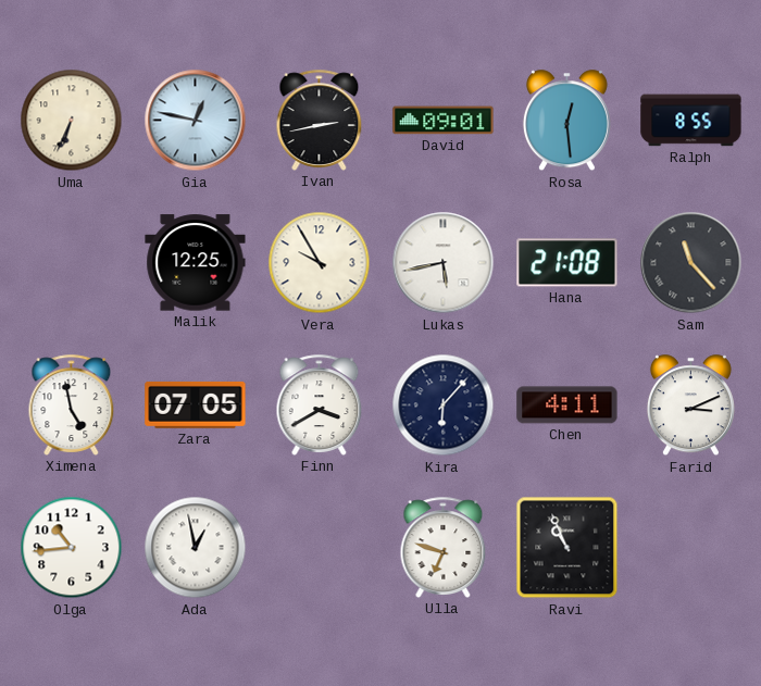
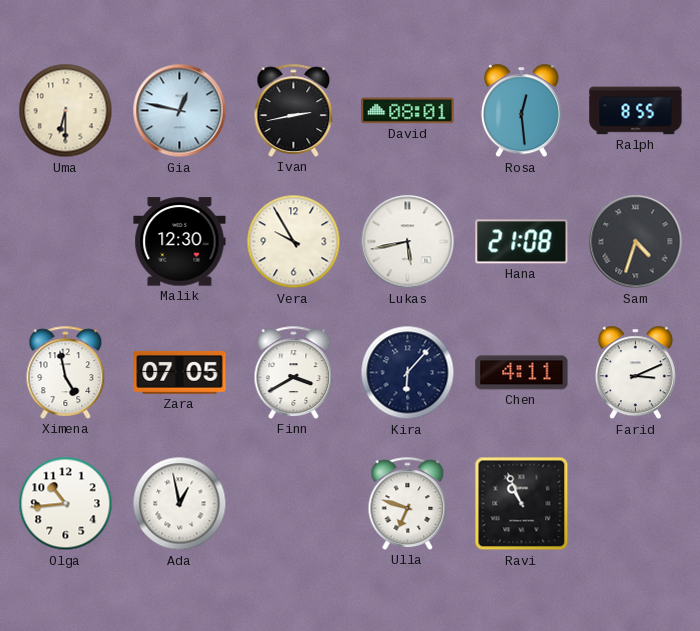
Uma: 6:34 -> 6:30 (66, 111)
David: 09:01 -> 08:01 (408, 111)
Malik: 12:25 -> 12:30 (180, 242)
Sam: 11:23 -> 4:33 (636, 242)
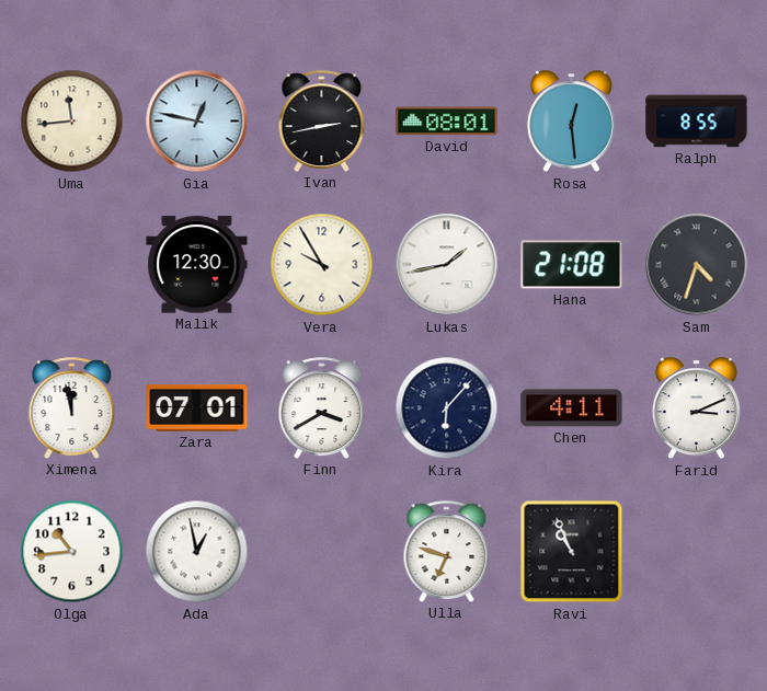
Uma: 6:30 -> 11:44 (72, 122)
Lukas: 5:43 -> 1:43 (447, 265)
Ximena: 4:58 -> 11:58 (72, 407)
Zara: 07:05 -> 07:01 (197, 407)
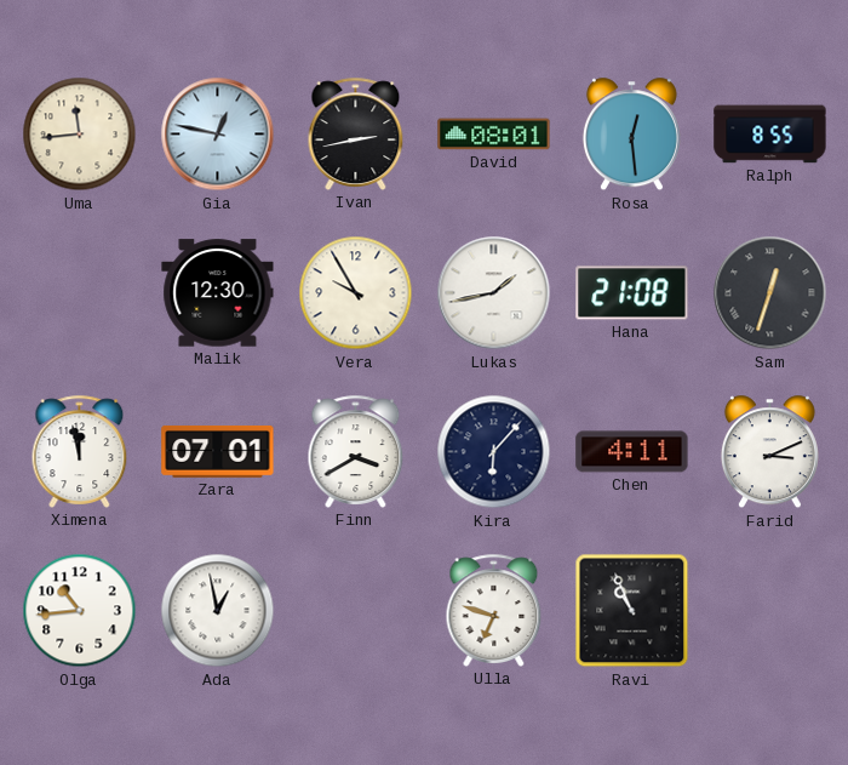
Sam: 4:33 -> 12:33 (770, 293)
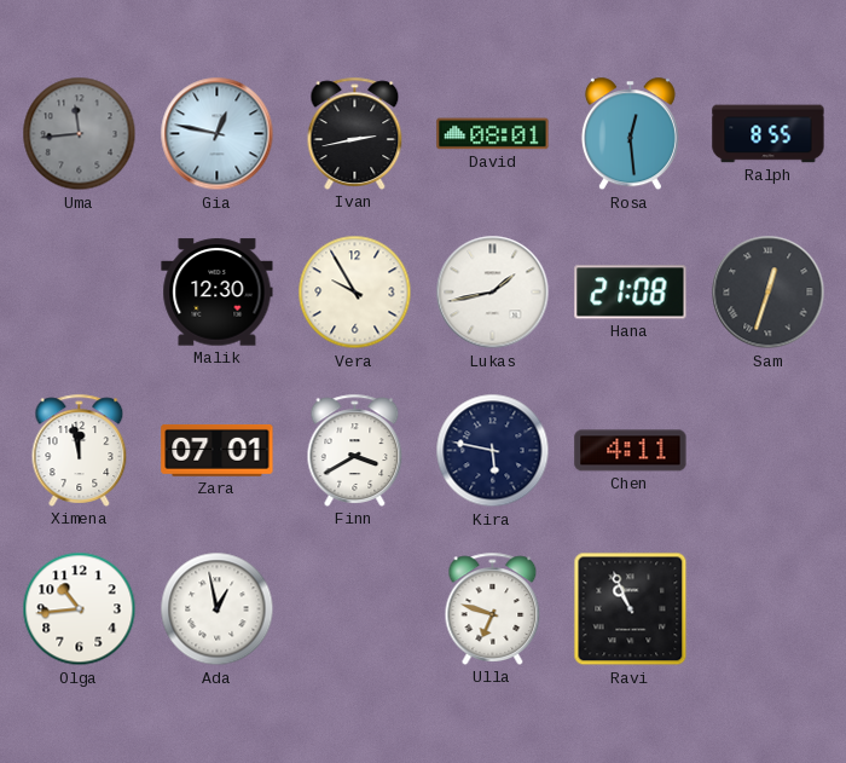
Uma dial: cream -> grey (80, 134)
Kira: 6:07 -> 5:47 (493, 451)
Farid: 3:11 -> none (769, 452)
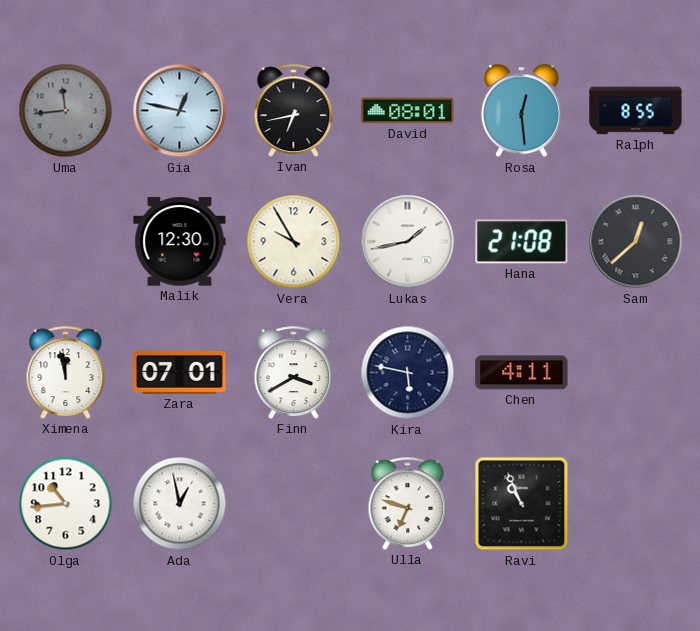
Ivan: 2:43 -> 6:43 (294, 110)
Sam: 12:33 -> 12:38 (636, 242)
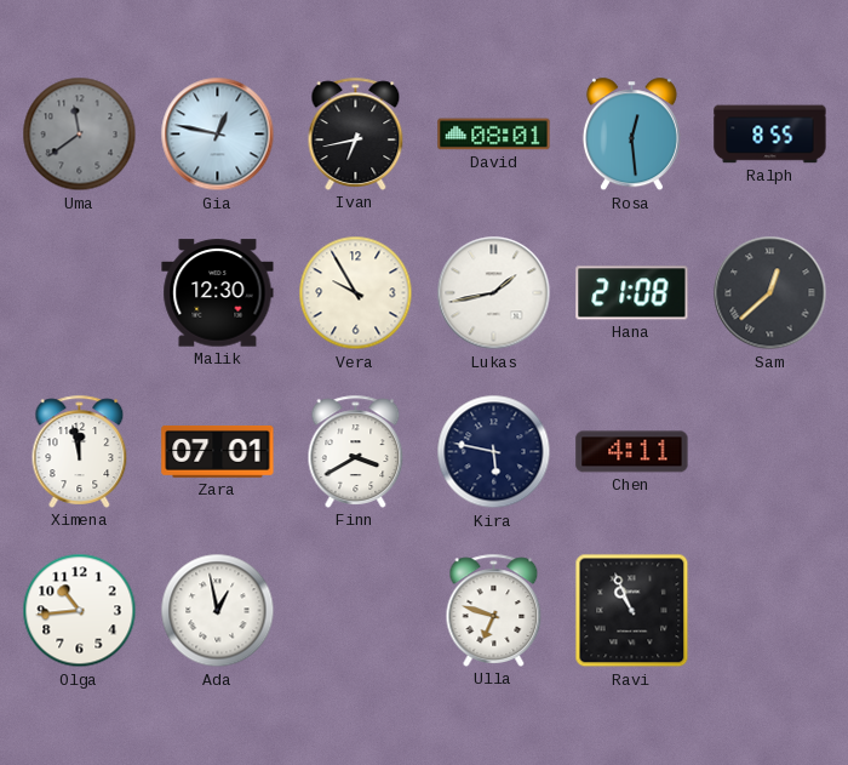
Uma: 11:44 -> 11:39 (80, 135)
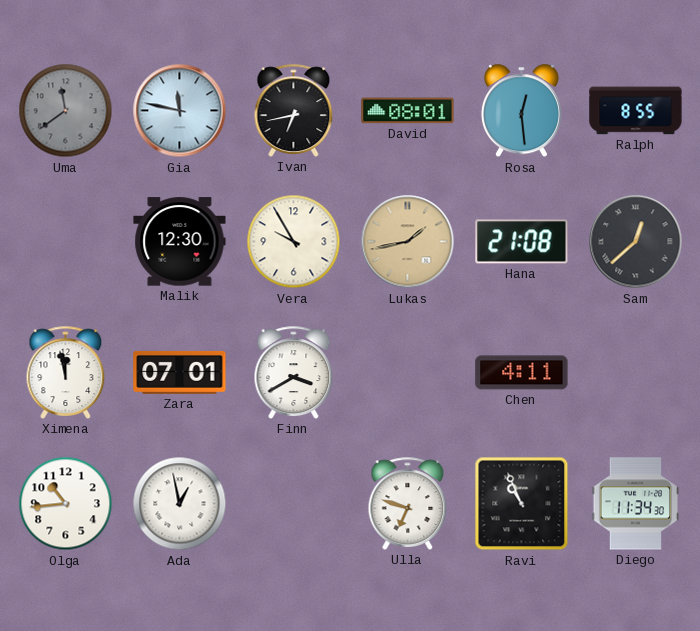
Gia: 12:47 -> 11:47 (180, 111)
Lukas dial: white -> champagne (408, 242)
Kira: 5:47 -> none (494, 452)
Diego: none -> 11:34 (636, 504)
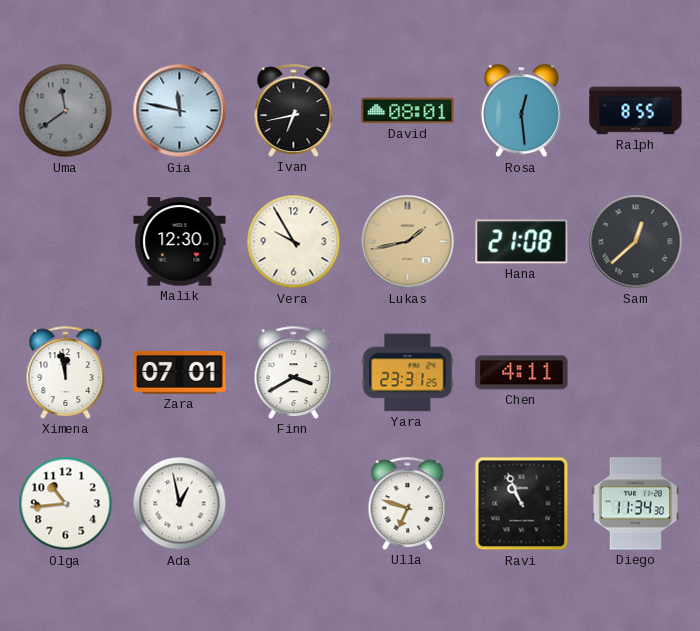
Yara: none -> 23:31 (408, 373)
